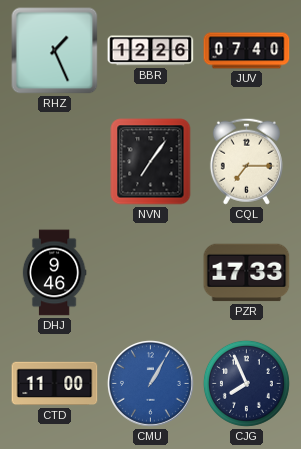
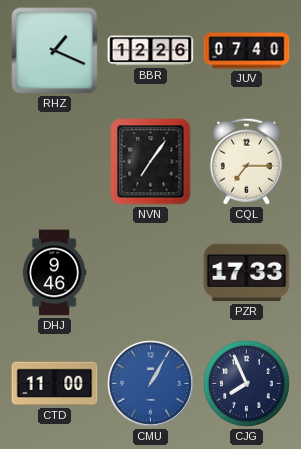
RHZ: 1:26 -> 1:19 (55, 51)
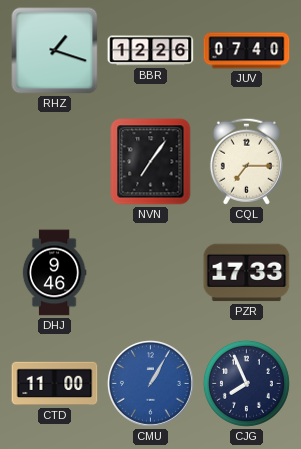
RHZ: 1:19 -> 1:18 (55, 51)
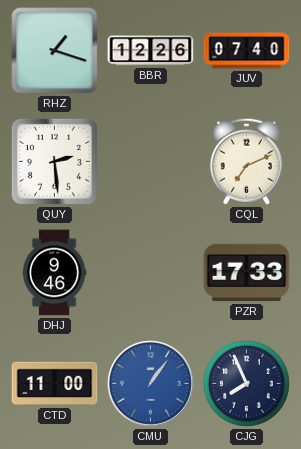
QUY: none -> 2:29 (54, 161)
NVN: 7:06 -> none (151, 162)
CQL: 7:15 -> 7:11 (246, 161)
CMU: 1:05 -> 1:06 (150, 383)
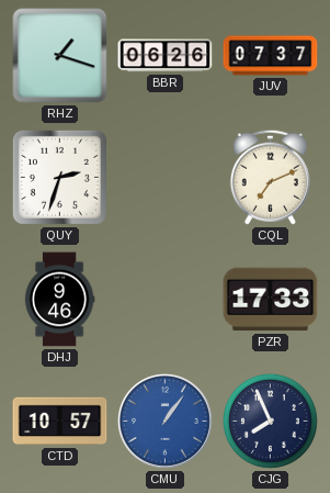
BBR: 12:26 -> 06:26 (166, 56)
JUV: 07:40 -> 07:37 (271, 56)
QUY: 2:29 -> 2:33 (59, 177)
CTD: 11:00 -> 10:57 (60, 422)
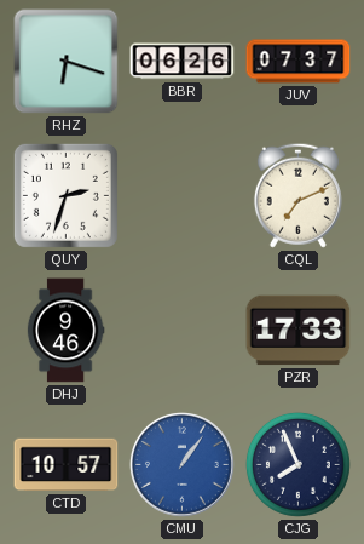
RHZ: 1:18 -> 6:18 (67, 62)
